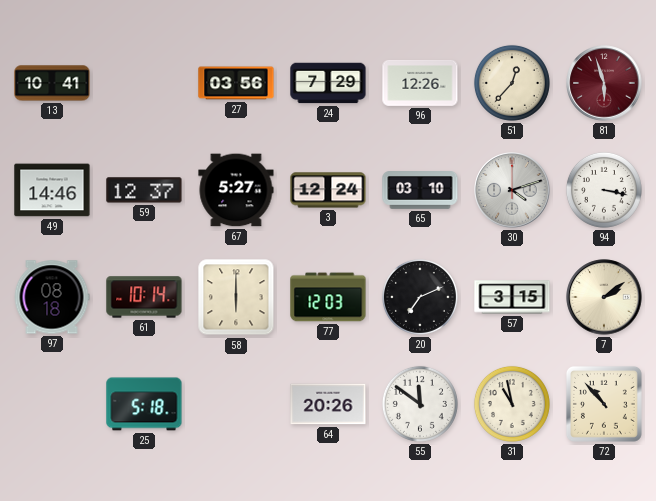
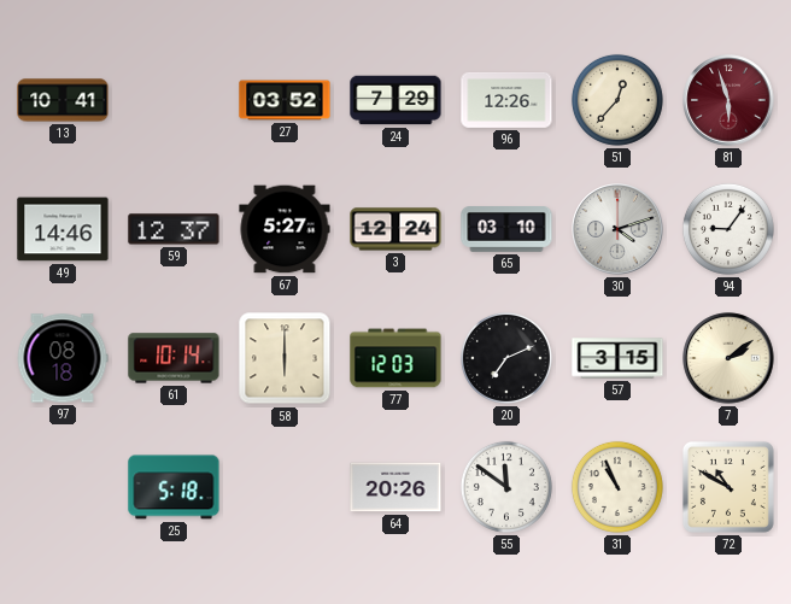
27: 03:56 -> 03:52 (285, 100)
94: 3:17 -> 9:06 (728, 229)
31: 10:58 -> 10:56 (617, 487)
72: 10:53 -> 10:50 (728, 487)
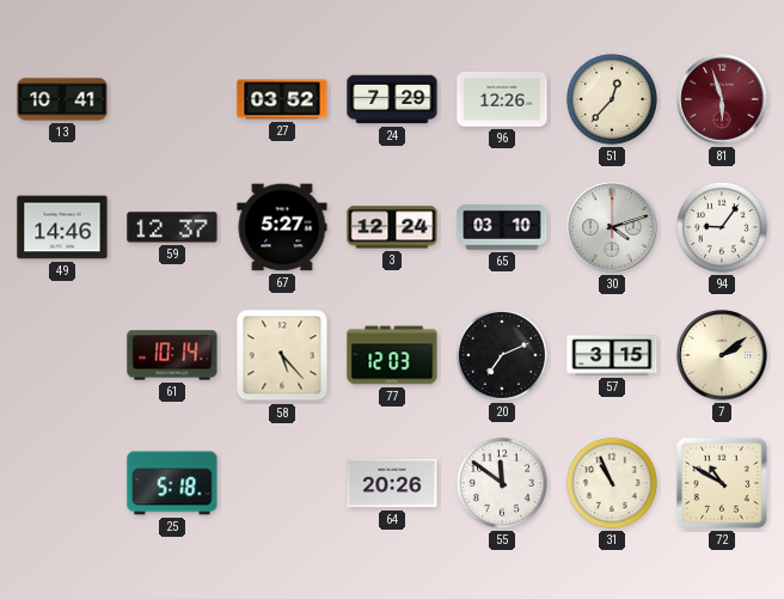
97: 08:18 -> none (63, 358)
58: 6:00 -> 5:23 (282, 355)
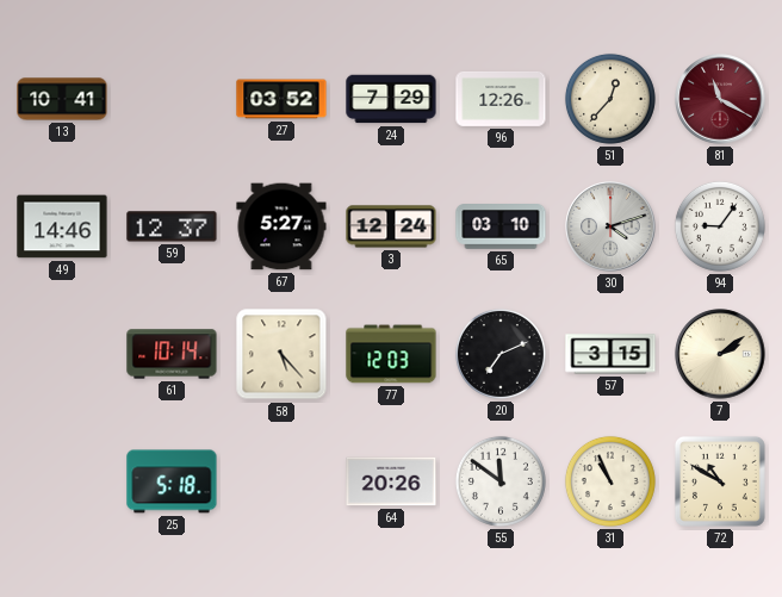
81: 5:57 -> 11:20 (720, 99)
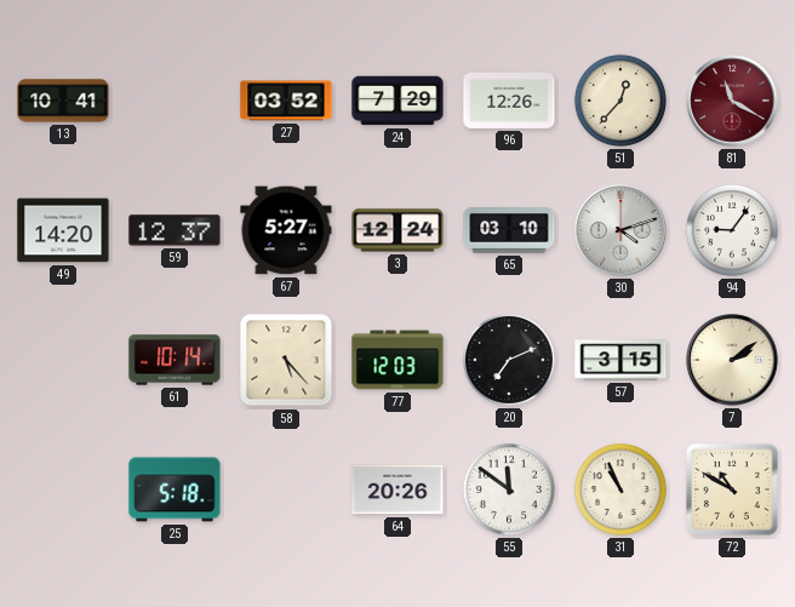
49: 14:46 -> 14:20 (63, 230)
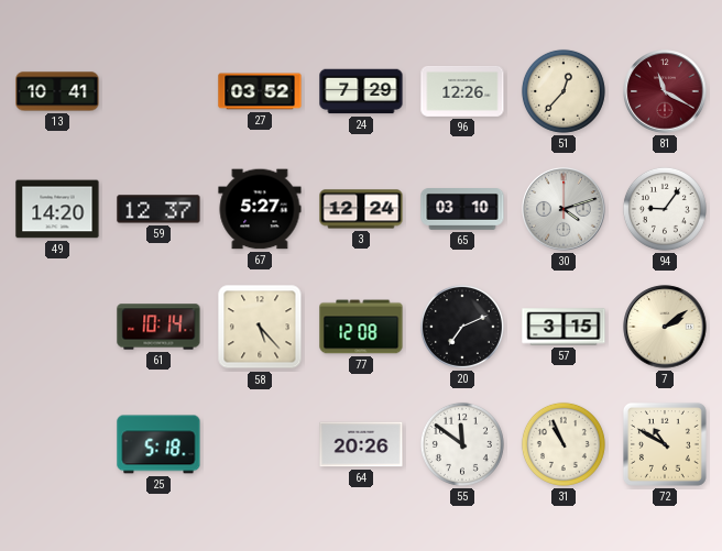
77: 12:03 -> 12:08 (361, 327)
